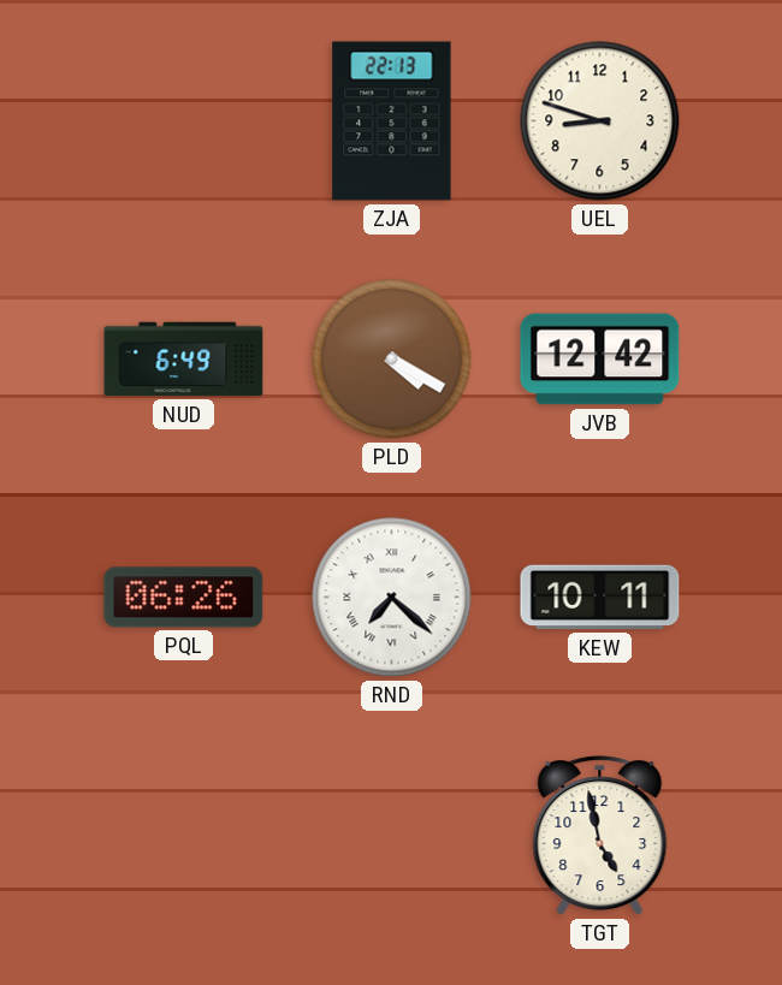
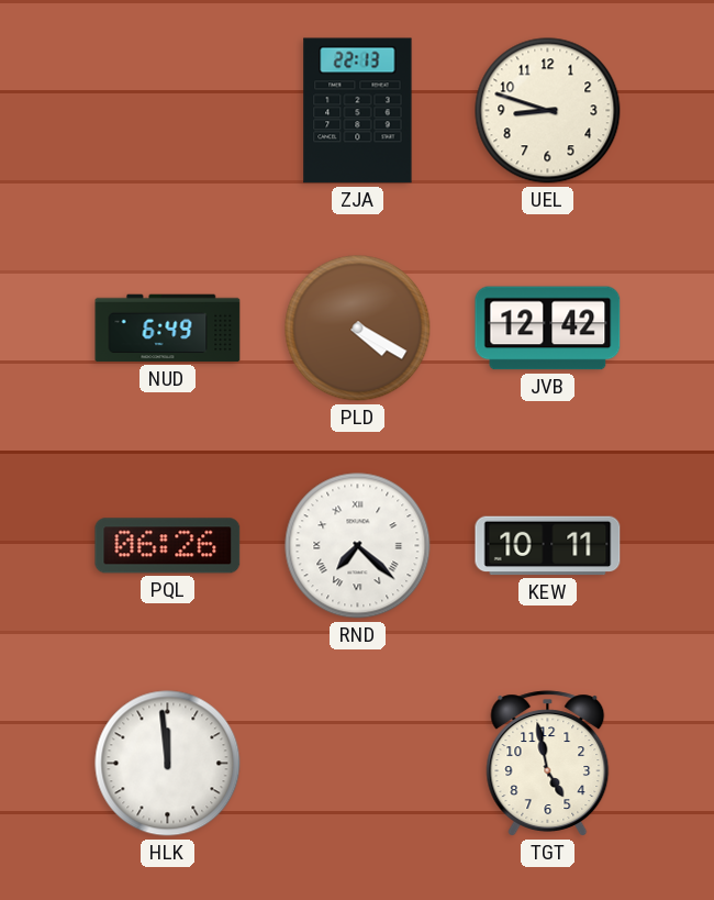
HLK: none -> 11:59 (168, 764)
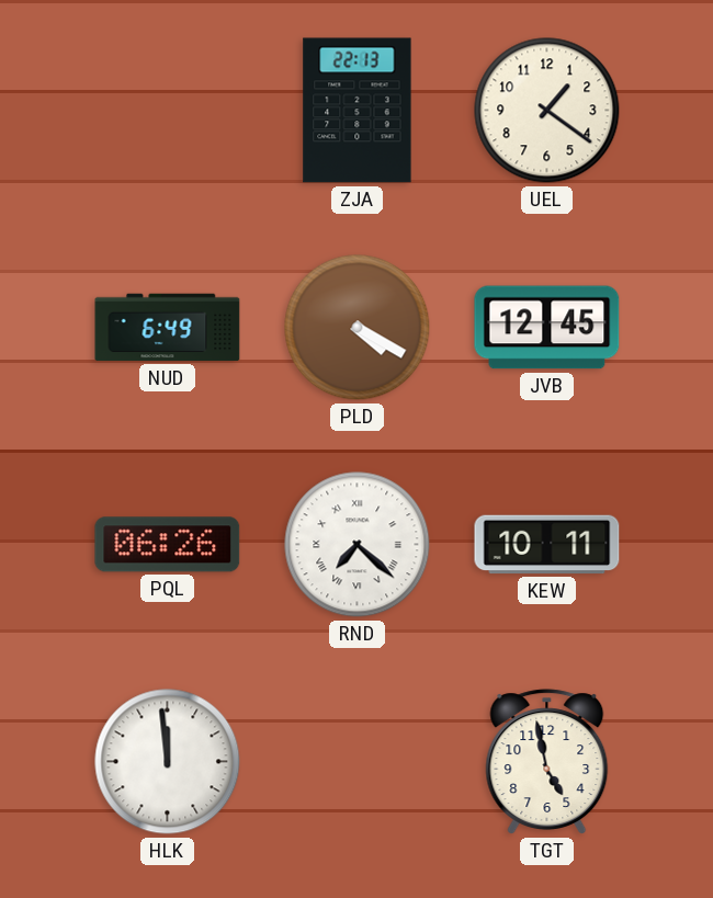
UEL: 8:48 -> 1:21 (547, 111)
JVB: 12:42 -> 12:45 (547, 328)
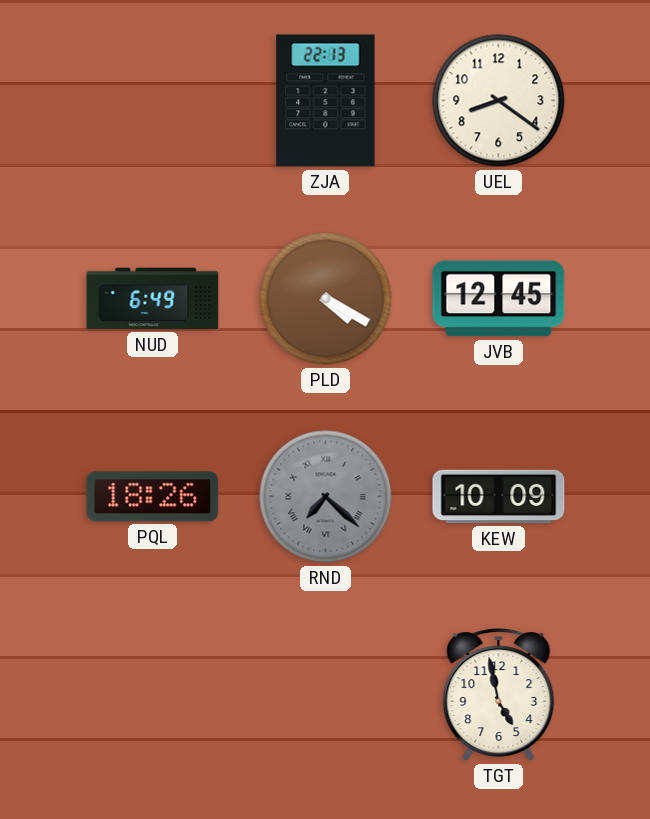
UEL: 1:21 -> 8:21 (499, 101)
PQL: 06:26 -> 18:26 (153, 497)
RND dial: white -> grey (326, 497)
KEW: 10:11 -> 10:09 (499, 497)
HLK: 11:59 -> none (168, 762)
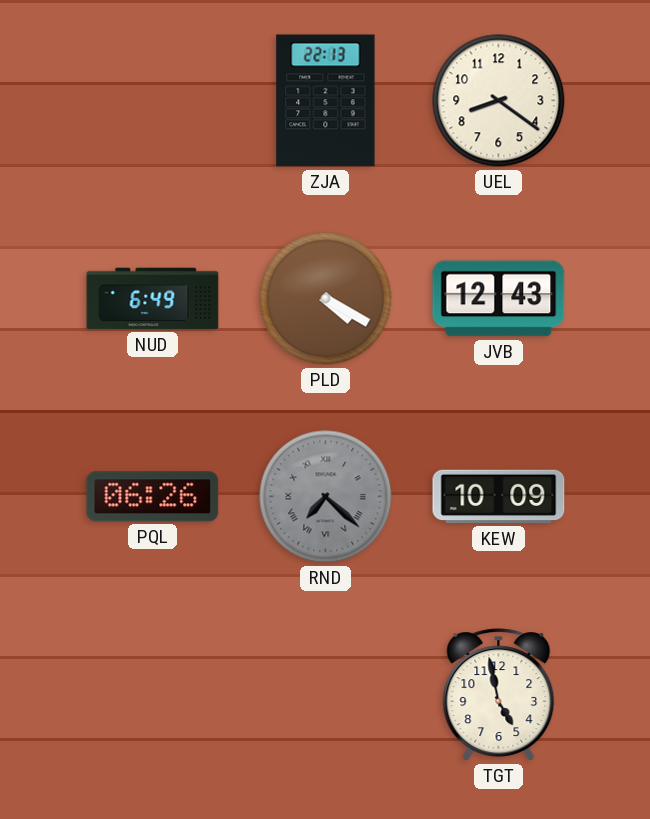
JVB: 12:45 -> 12:43 (499, 299)
PQL: 18:26 -> 06:26 (153, 497)
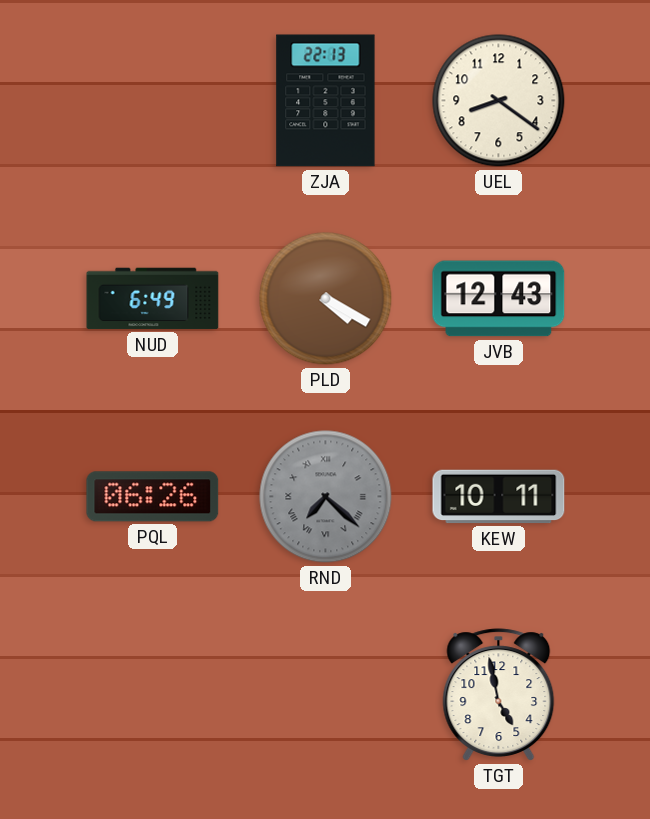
KEW: 10:09 -> 10:11 (499, 497)
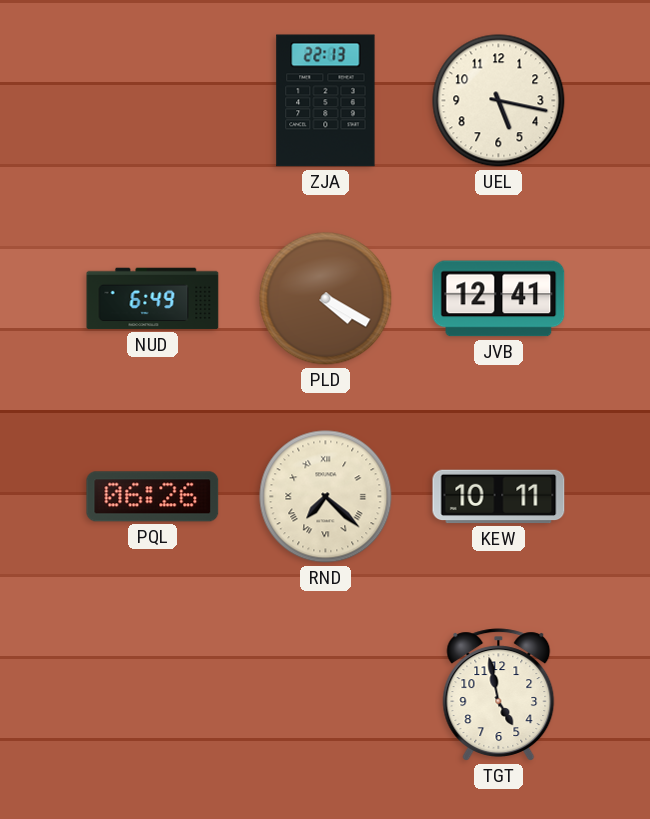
UEL: 8:21 -> 5:17 (499, 101)
JVB: 12:43 -> 12:41 (499, 299)
RND dial: grey -> cream (326, 497)
